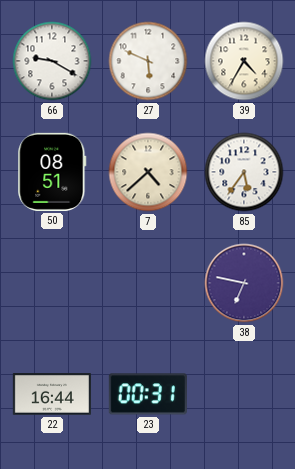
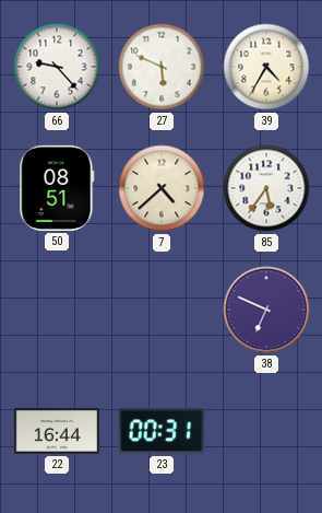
66: 9:20 -> 9:23 (57, 67)
38: 6:47 -> 6:49 (266, 310)
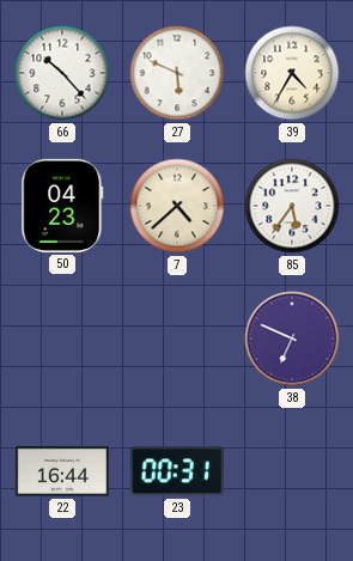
66: 9:23 -> 10:23 (62, 73)
50: 08:51 -> 04:23 (62, 206)
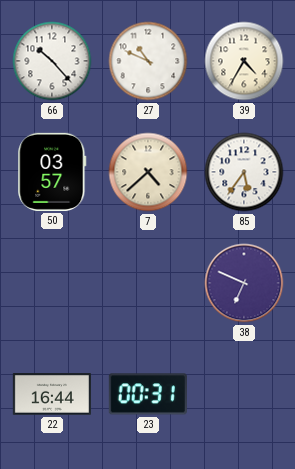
27: 5:49 -> 10:49 (148, 61)
50: 04:23 -> 03:57 (52, 172)
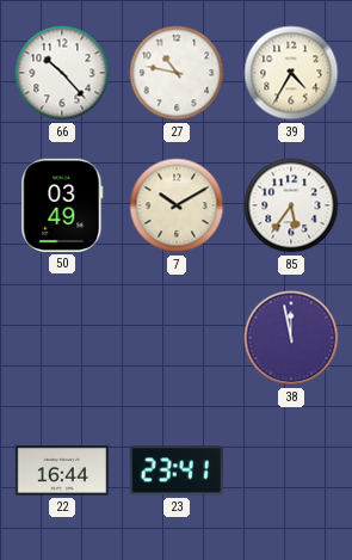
27: 10:49 -> 10:47 (177, 73)
50: 03:57 -> 03:49 (62, 205)
7: 4:38 -> 10:10 (177, 205)
38: 6:49 -> 11:58 (291, 338)
23: 00:31 -> 23:41 (177, 470)
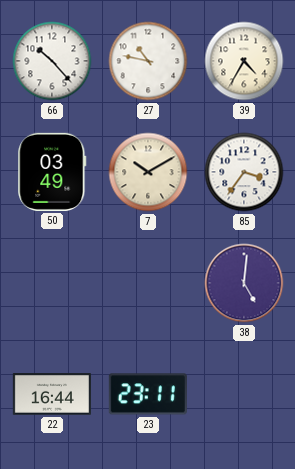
85: 5:36 -> 3:36 (244, 172)
38: 11:58 -> 5:01 (244, 283)
23: 23:41 -> 23:11 (148, 394)
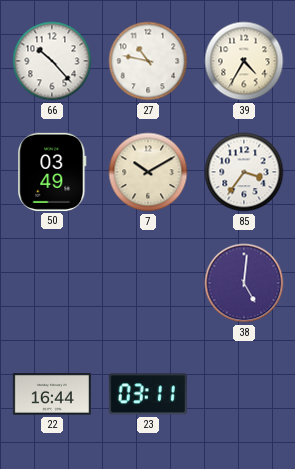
23: 23:11 -> 03:11 (148, 394)
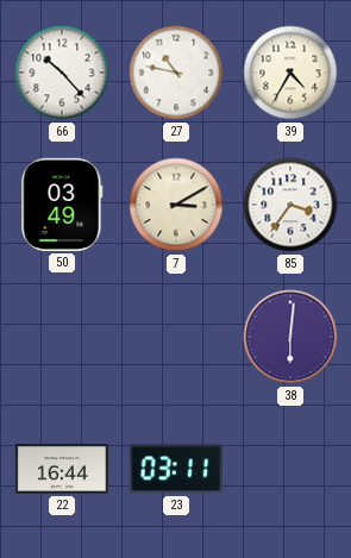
7: 10:10 -> 3:10 (176, 205)
38: 5:01 -> 6:01 (290, 337)
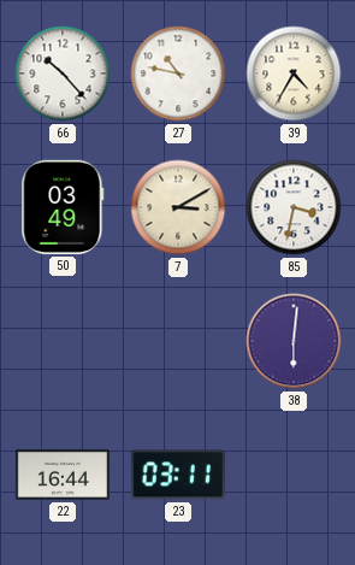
85: 3:36 -> 3:32 (294, 207)
